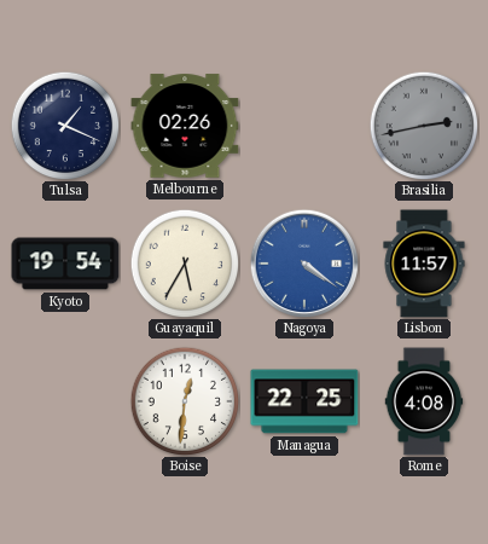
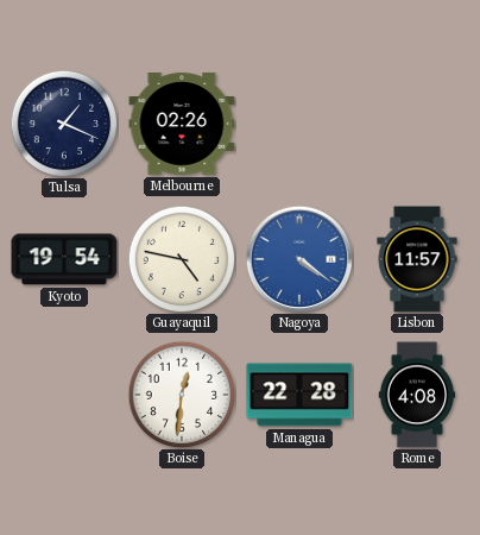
Brasilia: 2:43 -> none (424, 126)
Guayaquil: 5:35 -> 4:47 (182, 259)
Managua: 22:25 -> 22:28 (299, 395)
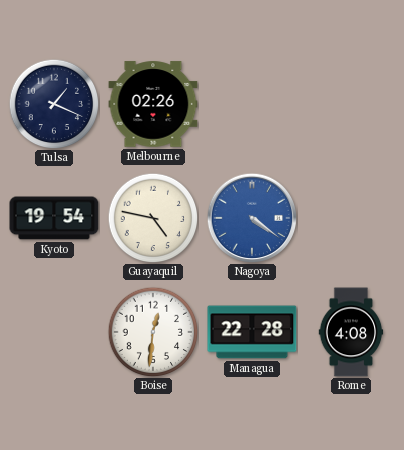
Lisbon: 11:57 -> none (417, 259)
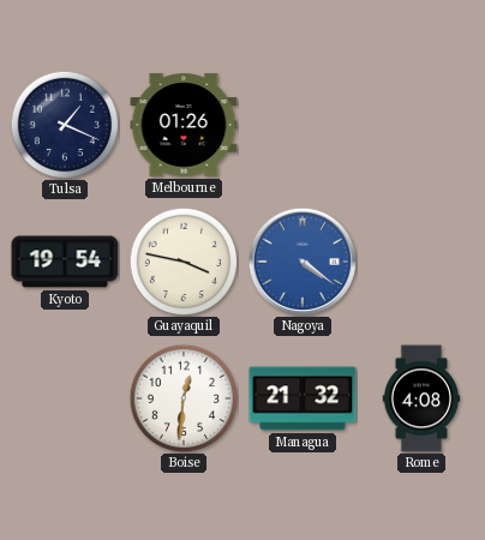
Melbourne: 02:26 -> 01:26 (184, 125)
Guayaquil: 4:47 -> 3:47 (184, 262)
Managua: 22:28 -> 21:32 (303, 398)
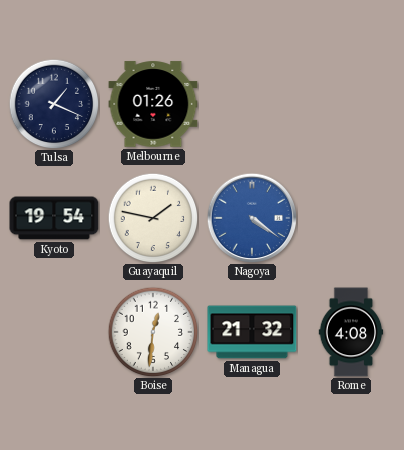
Guayaquil: 3:47 -> 1:47 (153, 218)
